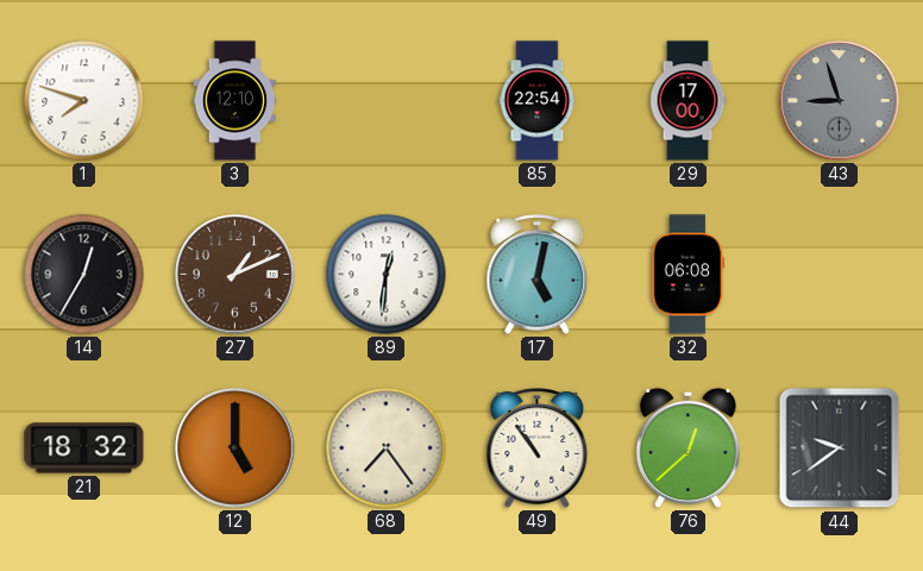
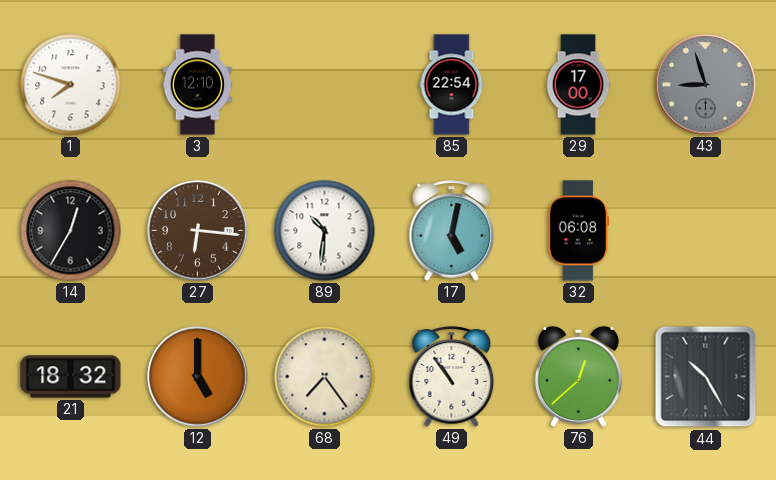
27: 1:11 -> 6:16 (198, 231)
89: 12:31 -> 10:31 (325, 231)
44: 9:39 -> 10:25 (706, 377)
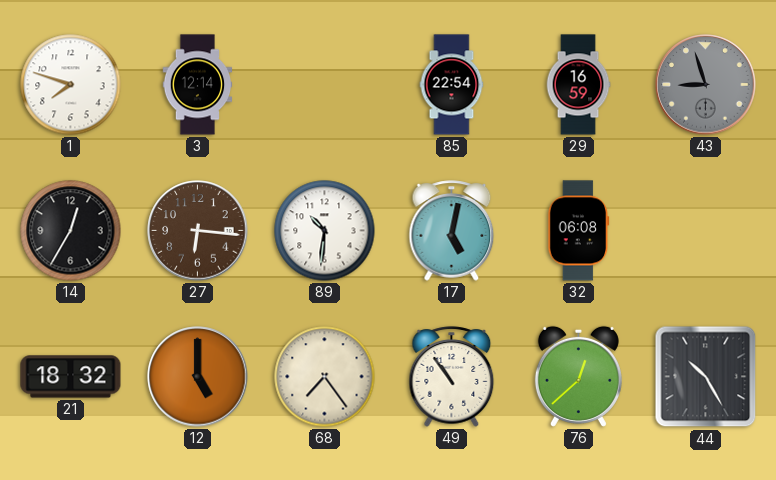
3: 12:10 -> 12:14 (198, 85)
29: 17:00 -> 16:59 (578, 85)
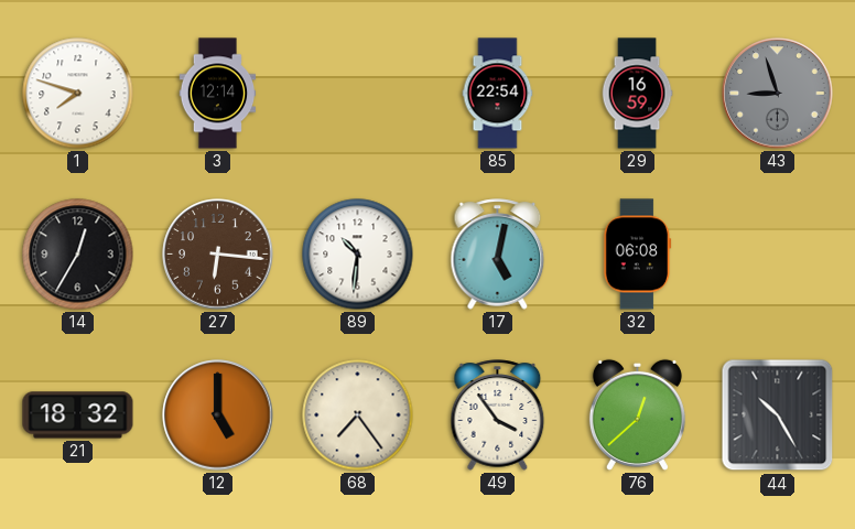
49: 10:54 -> 3:54 (498, 415)
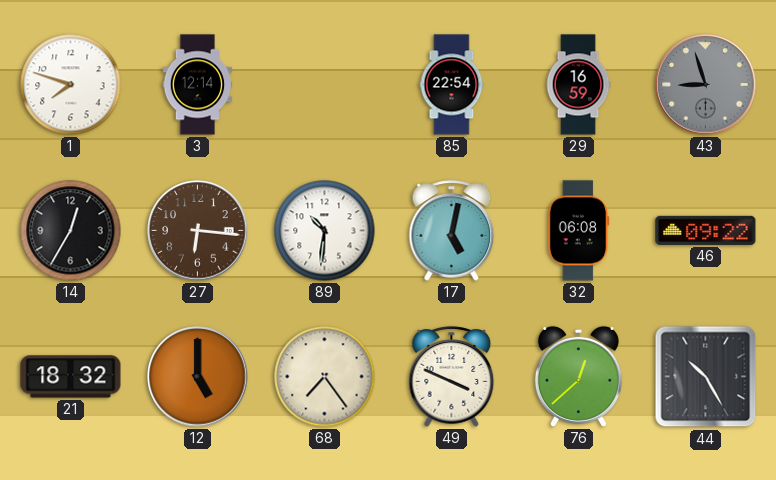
46: none -> 09:22 (706, 230)
49: 3:54 -> 3:49 (452, 377)
